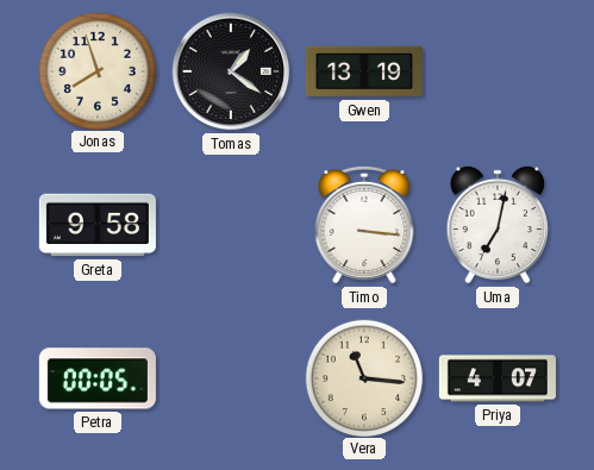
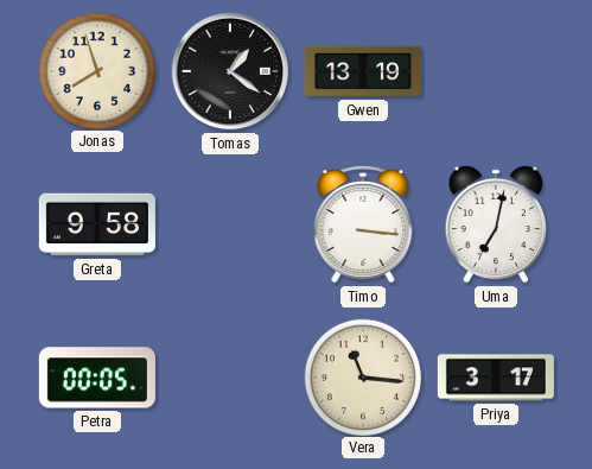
Priya: 4:07 -> 3:17 (496, 378)
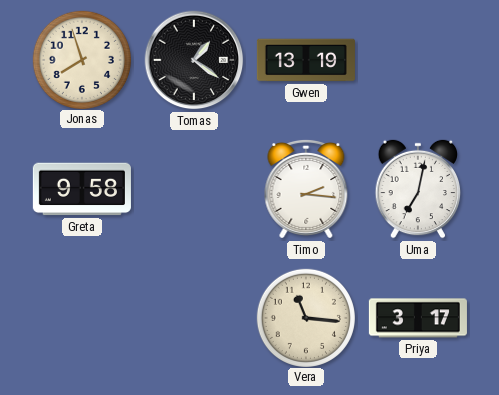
Timo: 3:16 -> 2:16 (306, 189)
Petra: 00:05 -> none (97, 378)
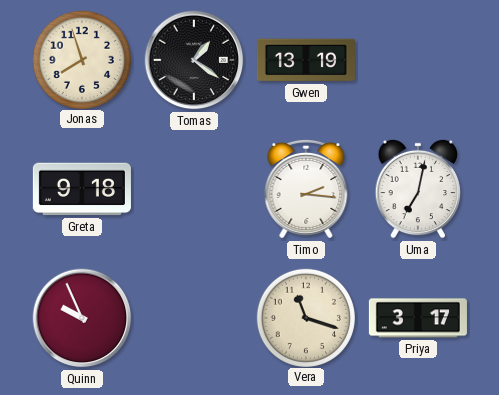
Greta: 9:58 -> 9:18 (82, 189)
Quinn: none -> 9:56 (82, 318)
Vera: 11:16 -> 11:18 (305, 317)
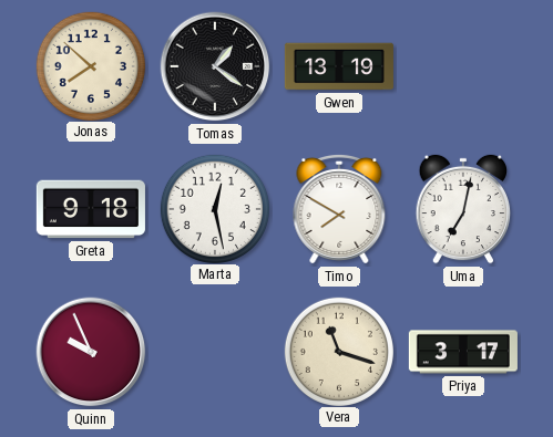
Jonas: 7:57 -> 7:52 (90, 65)
Marta: none -> 12:28 (214, 208)
Timo: 2:16 -> 7:50 (339, 209)
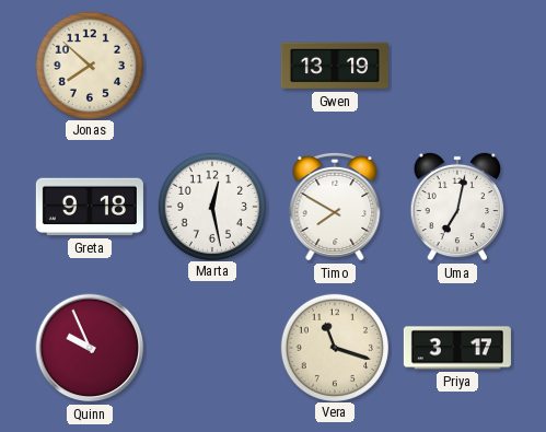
Tomas: 1:21 -> none (215, 66)
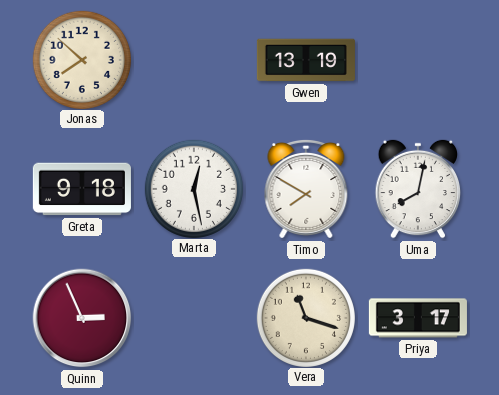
Uma: 7:02 -> 8:02 (418, 189)
Quinn: 9:56 -> 2:56 (82, 318)
